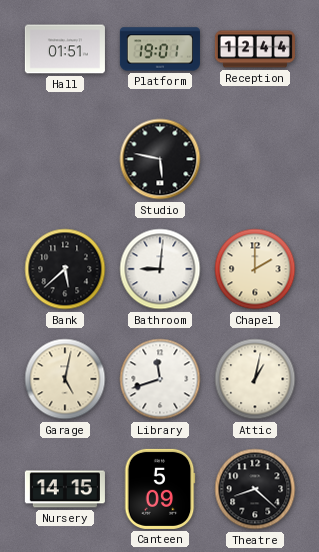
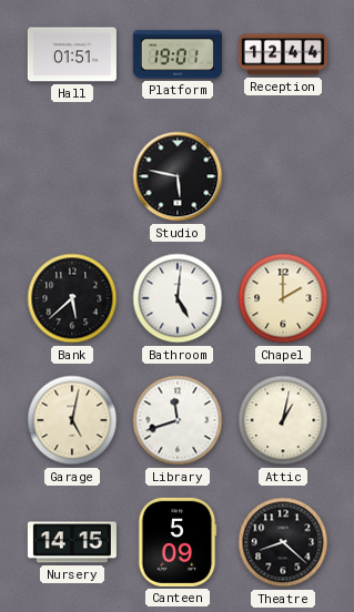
Bathroom: 9:01 -> 5:01 (178, 298)
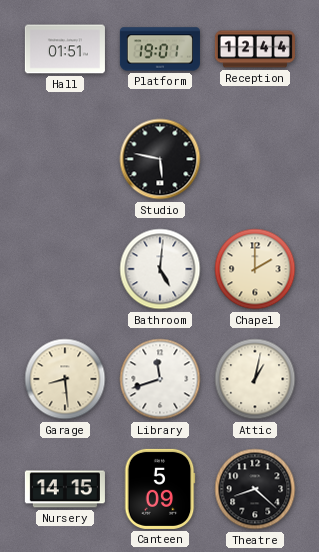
Bank: 5:38 -> none (72, 298)
Garage: 5:02 -> 8:29 (65, 379)
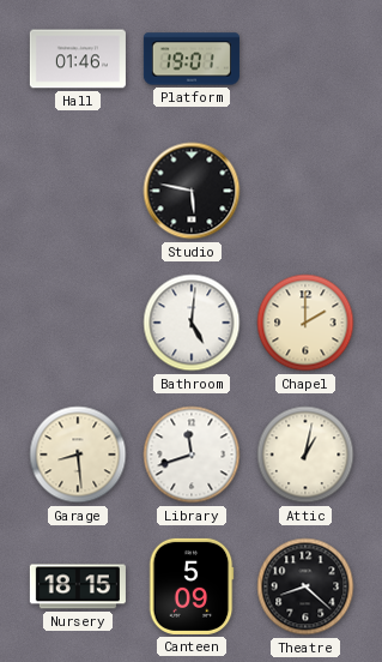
Hall: 01:51 -> 01:46 (78, 59)
Reception: 12:44 -> none (255, 49)
Nursery: 14:15 -> 18:15 (78, 586)
